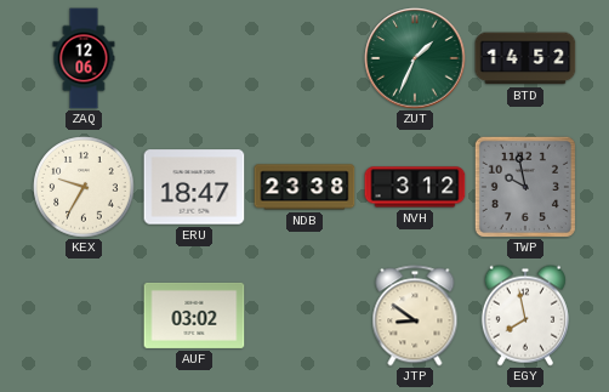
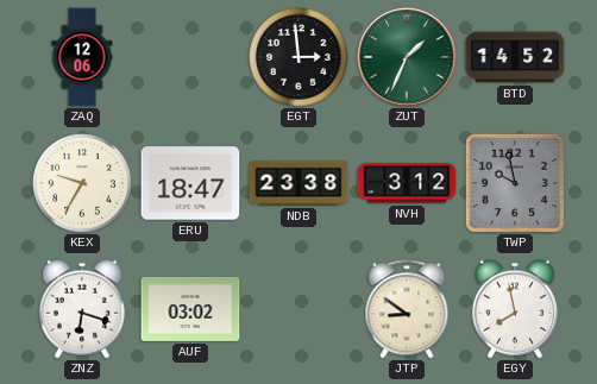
EGT: none -> 2:59 (298, 57)
ZNZ: none -> 6:18 (82, 309)
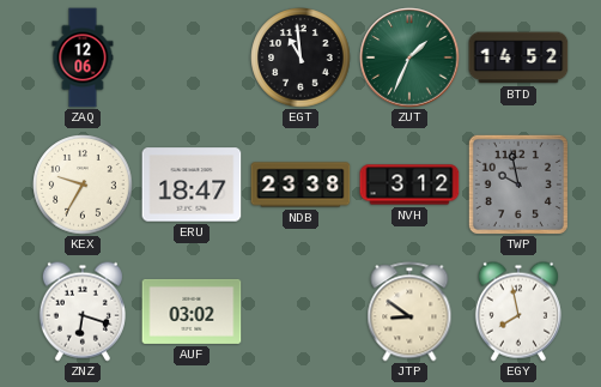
EGT: 2:59 -> 10:59 (300, 58)
